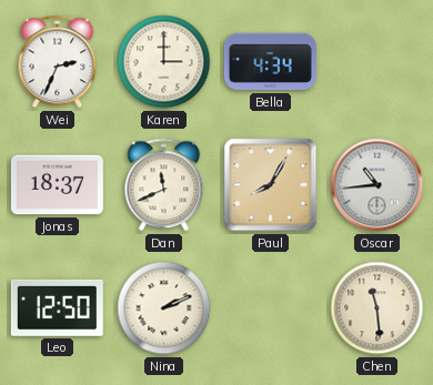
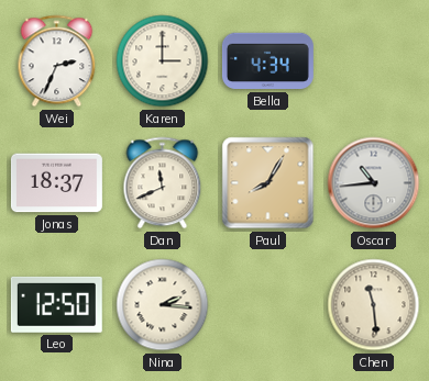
Nina: 2:11 -> 2:16 (163, 305)
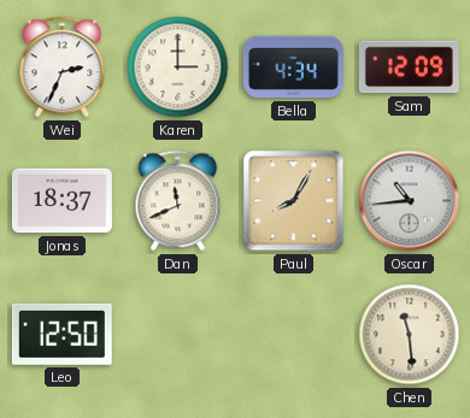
Sam: none -> 12:09 (409, 67)
Nina: 2:16 -> none (163, 305)
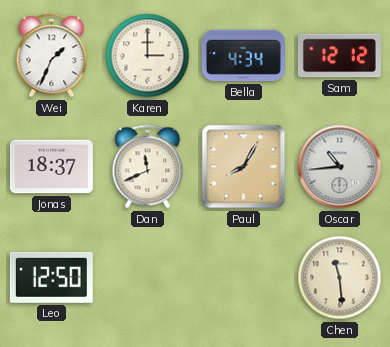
Wei: 2:34 -> 1:34 (52, 56)
Sam: 12:09 -> 12:12 (339, 56)
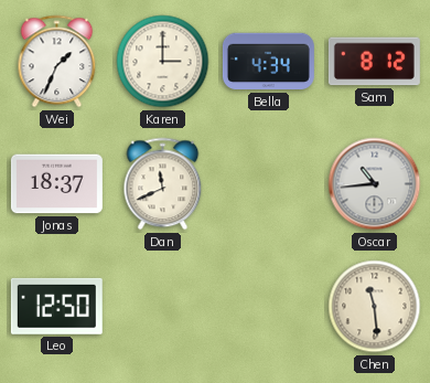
Sam: 12:12 -> 8:12 (374, 62)
Paul: 8:05 -> none (244, 167)
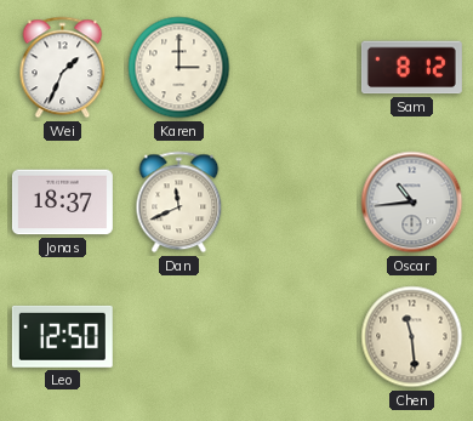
Bella: 4:34 -> none (268, 62)
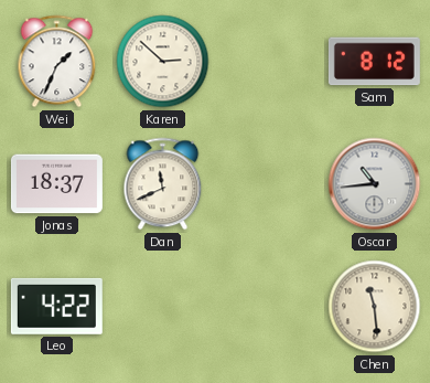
Karen: 3:00 -> 2:52 (163, 62)
Leo: 12:50 -> 4:22 (56, 306)
